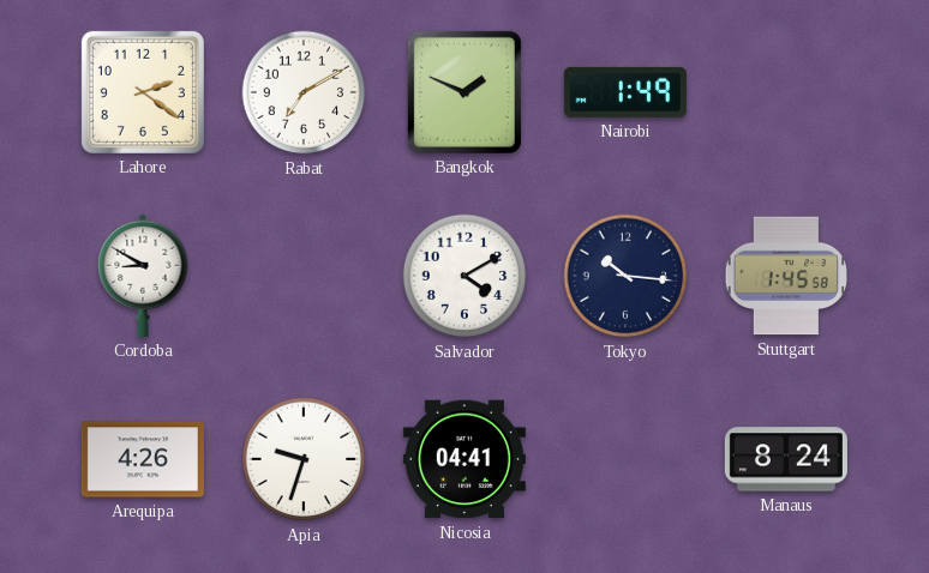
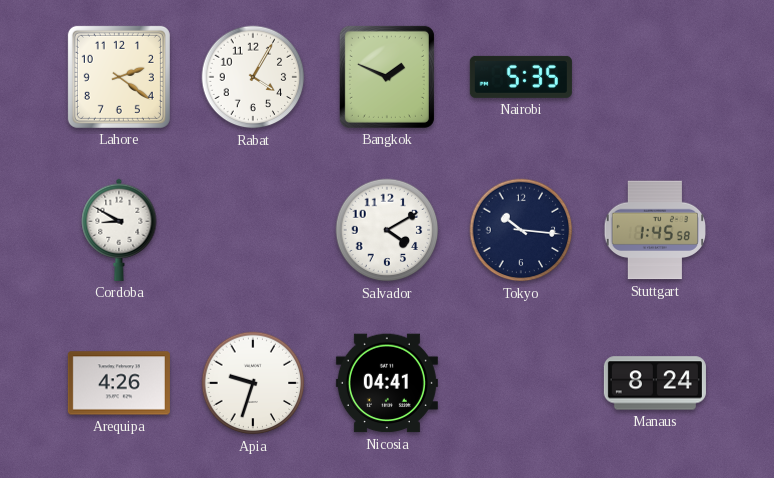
Rabat: 7:10 -> 4:05 (253, 77)
Nairobi: 1:49 -> 5:35 (521, 77)
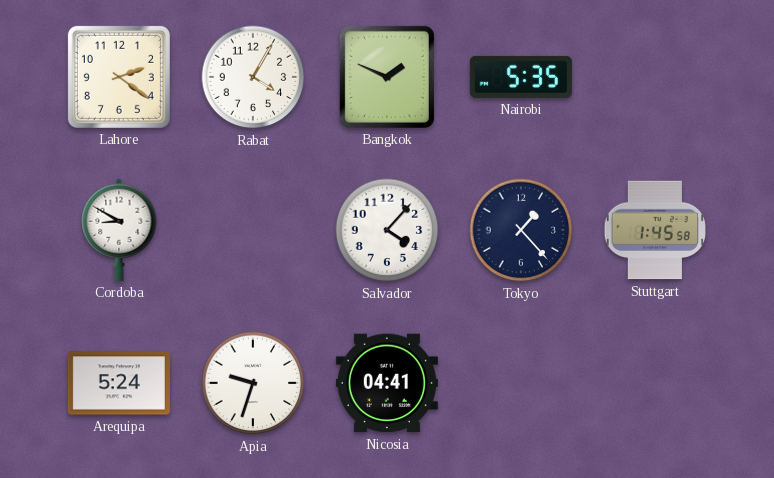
Salvador: 4:10 -> 4:07 (387, 230)
Tokyo: 10:16 -> 1:23 (521, 230)
Arequipa: 4:26 -> 5:24 (119, 383)
Manaus: 8:24 -> none (655, 383)
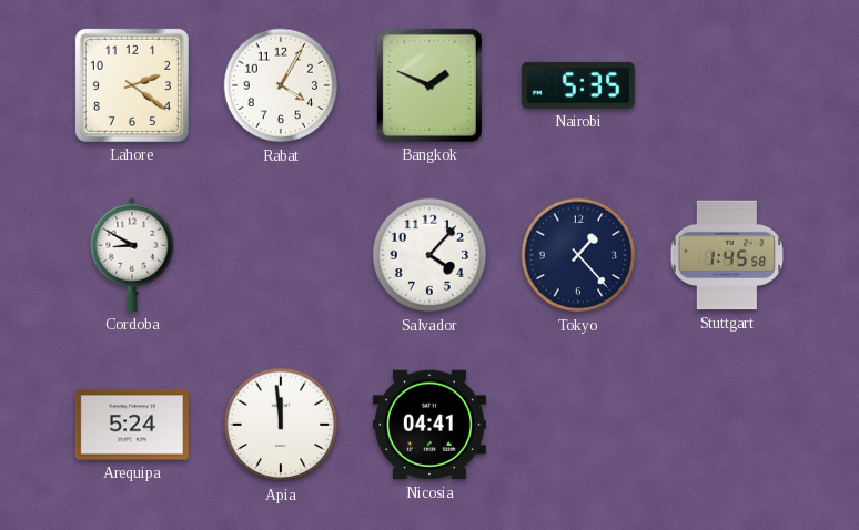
Apia: 9:33 -> 11:59 (281, 425)
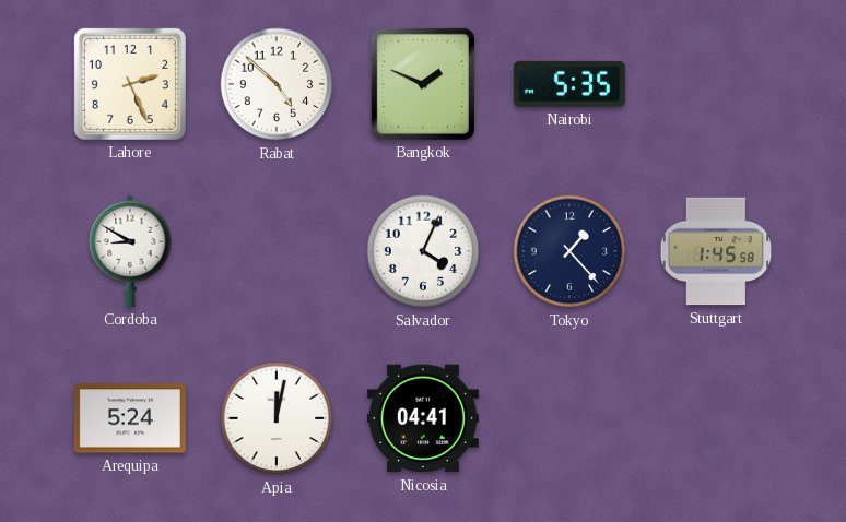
Lahore: 2:21 -> 2:26 (130, 84)
Rabat: 4:05 -> 4:52 (277, 84)
Salvador: 4:07 -> 4:04 (423, 251)
Apia: 11:59 -> 12:02 (277, 418)
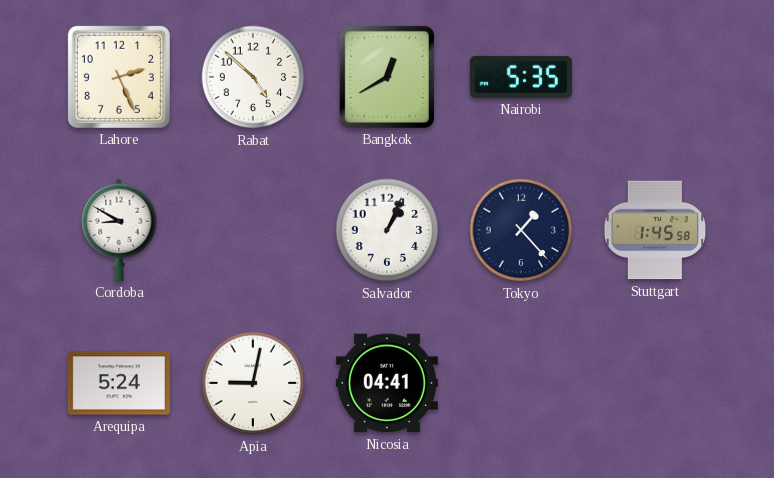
Bangkok: 1:49 -> 12:40 (387, 77)
Salvador: 4:04 -> 1:04 (387, 230)
Apia: 12:02 -> 9:02 (253, 383)
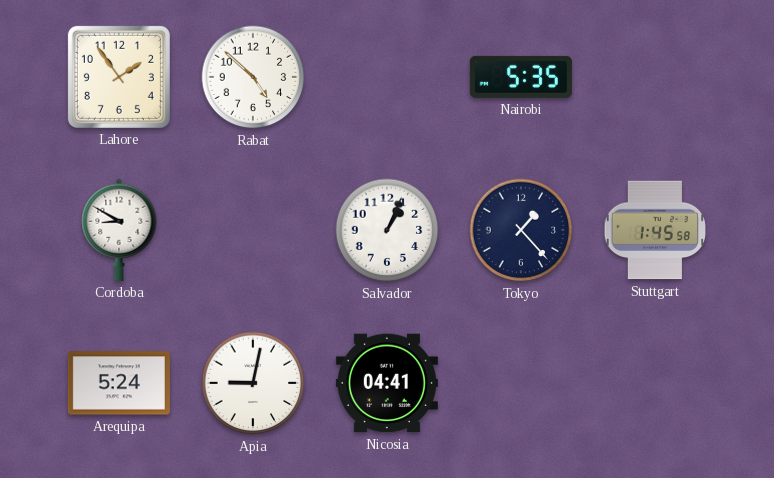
Lahore: 2:26 -> 1:54 (119, 77)
Bangkok: 12:40 -> none (387, 77)
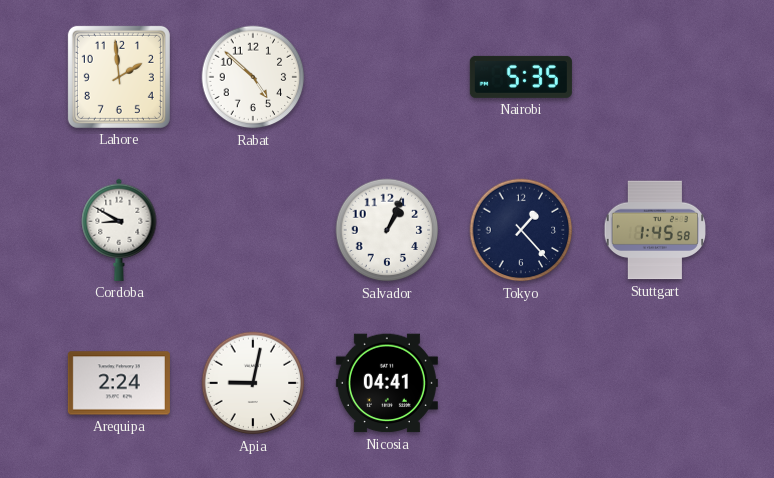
Lahore: 1:54 -> 1:59 (119, 77)
Arequipa: 5:24 -> 2:24 (119, 383)
